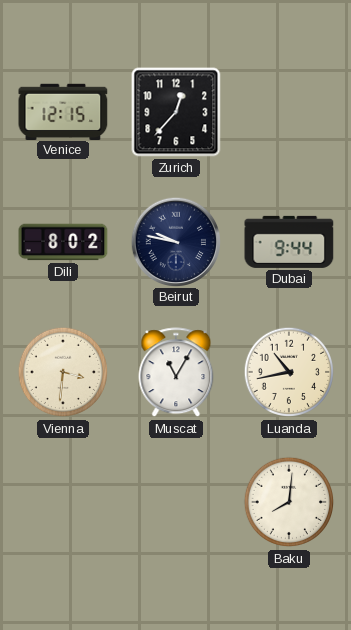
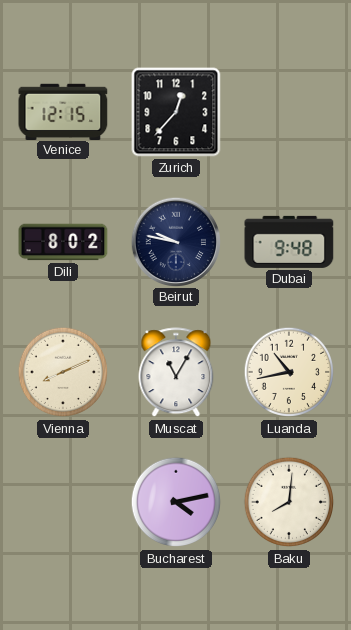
Dubai: 9:44 -> 9:48 (289, 242)
Vienna: 3:31 -> 8:11 (63, 372)
Bucharest: none -> 4:13 (176, 502)
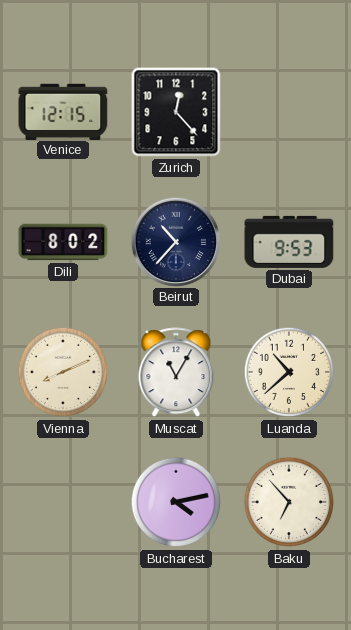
Zurich: 12:37 -> 12:23 (176, 112)
Beirut: 9:47 -> 10:37 (175, 241)
Dubai: 9:48 -> 9:53 (289, 242)
Luanda: 10:43 -> 10:38 (289, 372)
Baku: 8:01 -> 6:53 (289, 502)
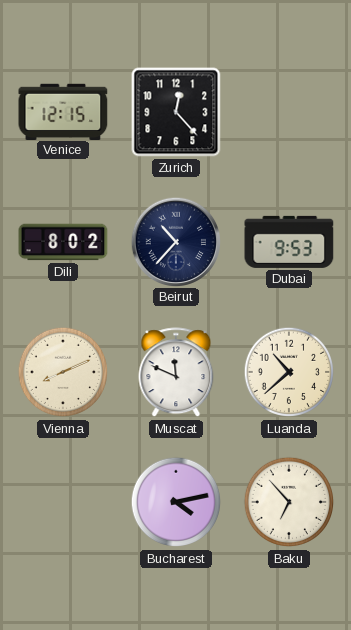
Muscat: 11:05 -> 11:49 (176, 373)
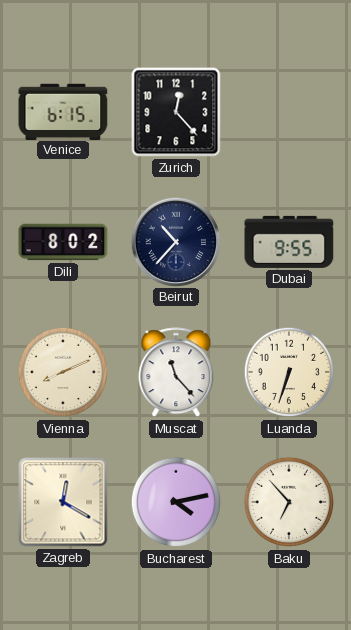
Venice: 12:15 -> 6:15 (63, 111)
Dubai: 9:53 -> 9:55 (289, 242)
Muscat: 11:49 -> 11:23 (176, 373)
Luanda: 10:38 -> 6:33 (289, 372)
Zagreb: none -> 12:20 (63, 502)
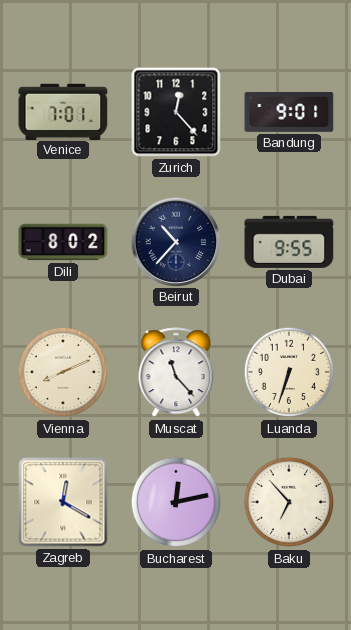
Venice: 6:15 -> 7:01 (63, 111)
Bandung: none -> 9:01 (289, 112)
Bucharest: 4:13 -> 12:13 (176, 502)
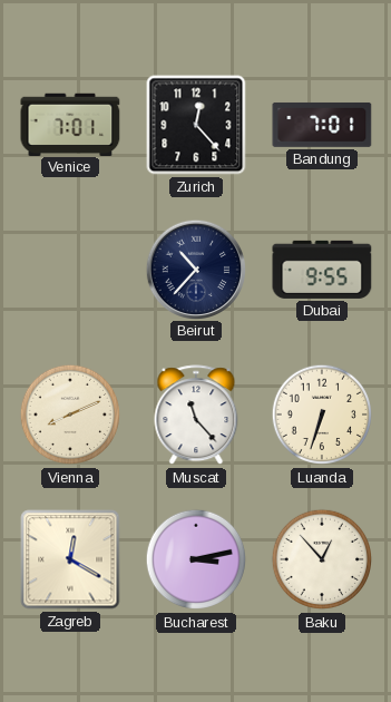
Bandung: 9:01 -> 7:01 (322, 125)
Dili: 8:02 -> none (63, 242)
Bucharest: 12:13 -> 3:13 (196, 559)
Baku: 6:53 -> 12:53 (322, 559)
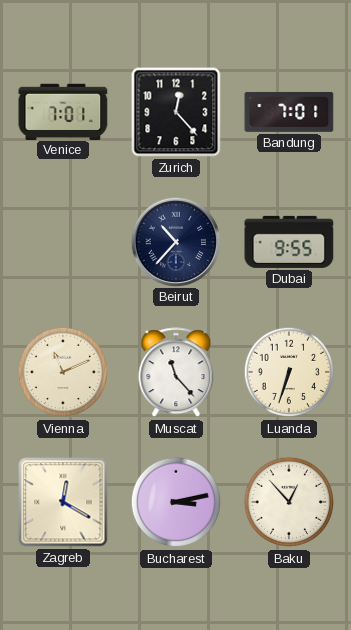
Vienna: 8:11 -> 11:11 (63, 372)
